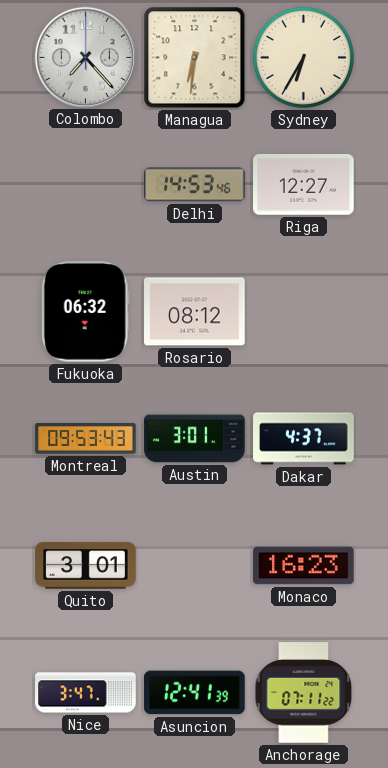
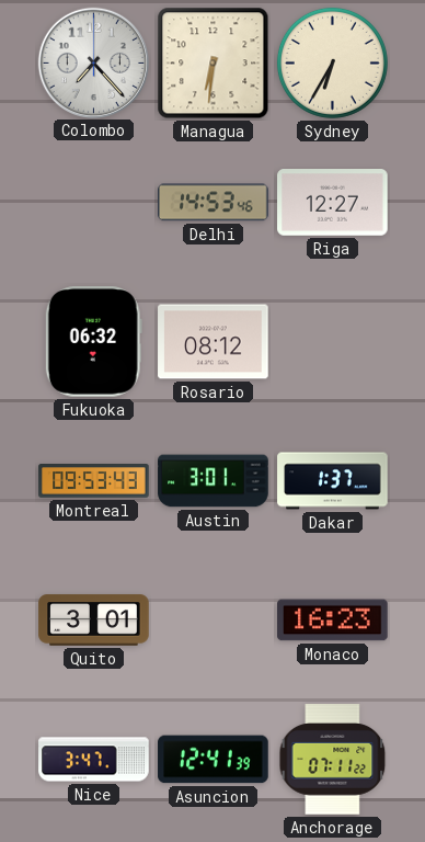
Dakar: 4:37 -> 1:37 (333, 481)
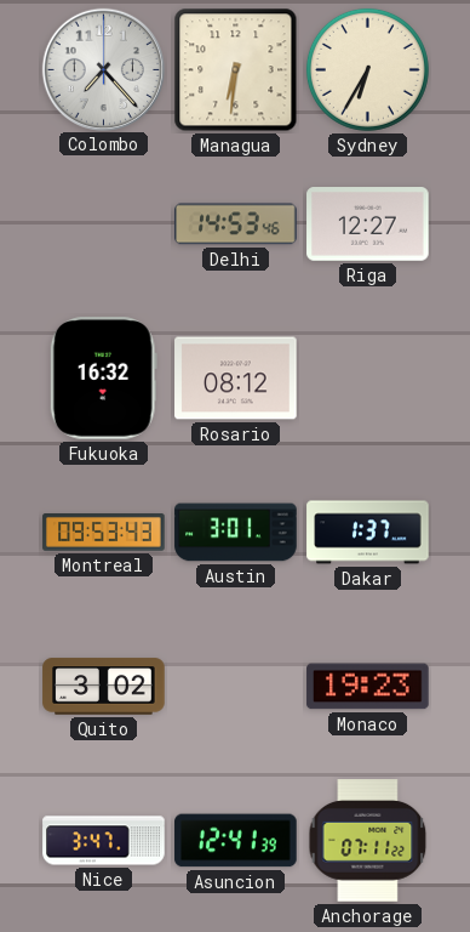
Fukuoka: 06:32 -> 16:32 (103, 379)
Quito: 3:01 -> 3:02 (104, 687)
Monaco: 16:23 -> 19:23 (368, 687)
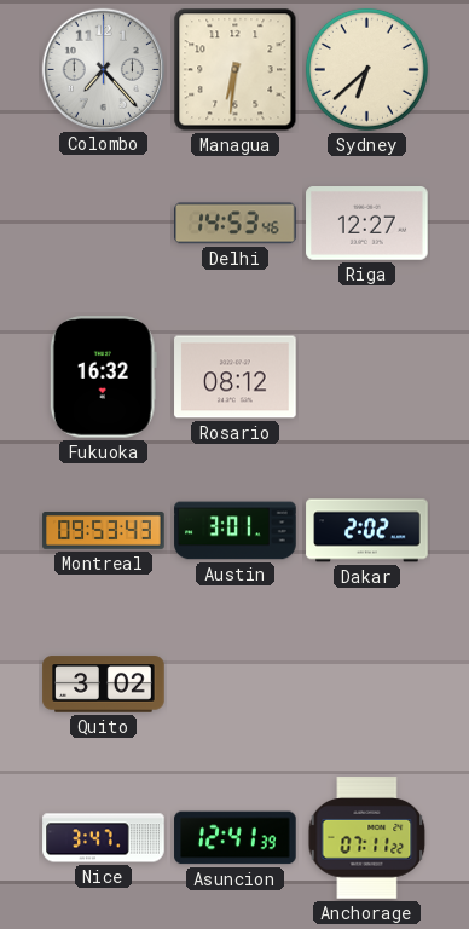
Sydney: 6:35 -> 6:38 (366, 69)
Dakar: 1:37 -> 2:02 (367, 531)
Monaco: 19:23 -> none (368, 687)
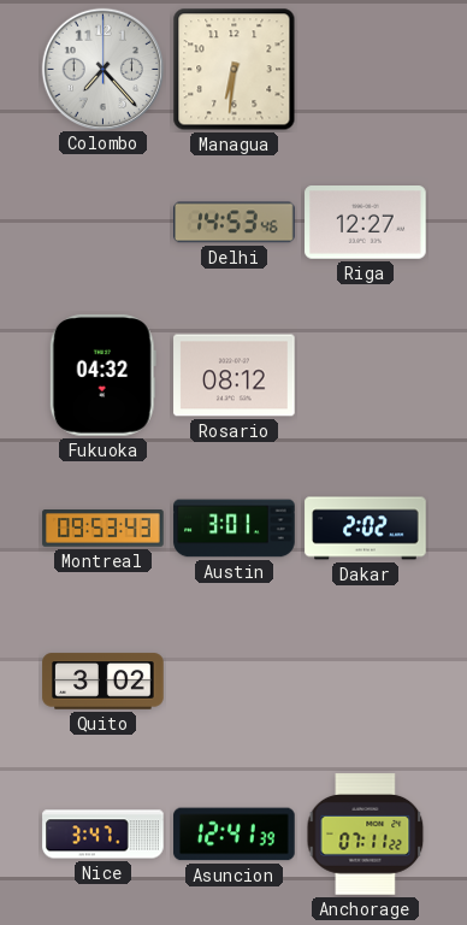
Sydney: 6:38 -> none (366, 69)
Fukuoka: 16:32 -> 04:32 (102, 376)
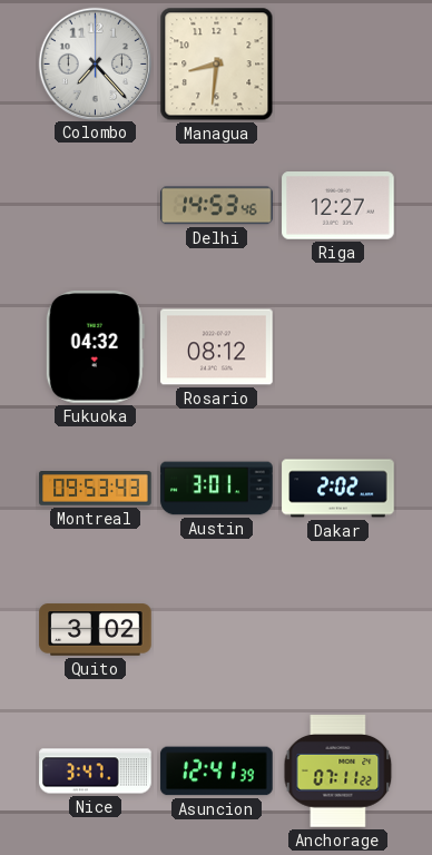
Managua: 6:31 -> 8:31 (217, 65)
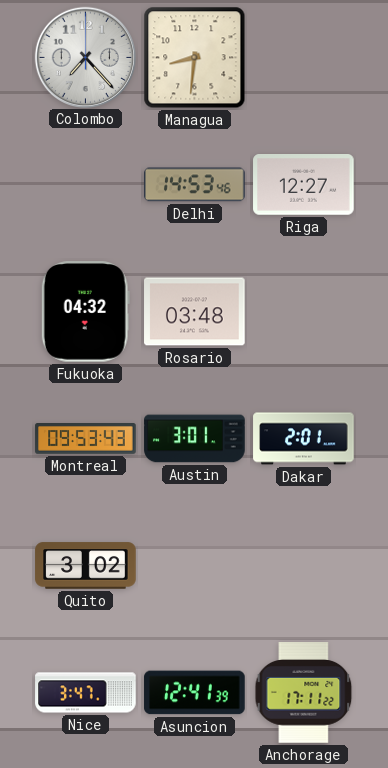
Rosario: 08:12 -> 03:48 (195, 312)
Dakar: 2:02 -> 2:01 (304, 439)
Anchorage: 07:11 -> 17:11 (304, 693)
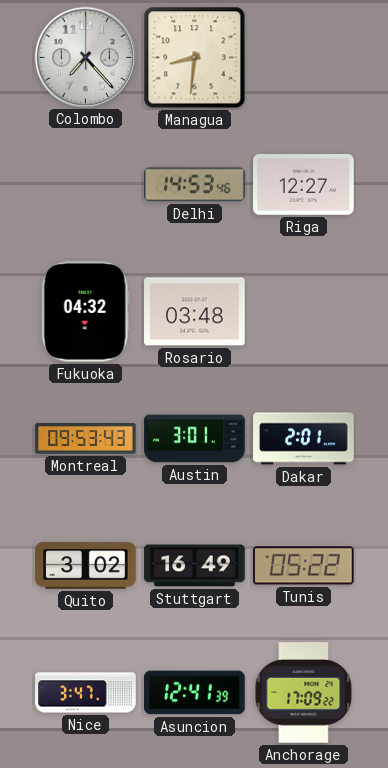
Stuttgart: none -> 16:49 (195, 566)
Tunis: none -> 05:22 (304, 566)
Anchorage: 17:11 -> 17:09 (304, 693)
